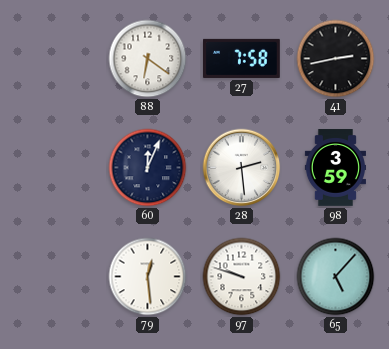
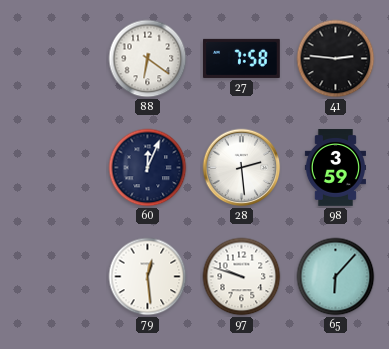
41: 2:43 -> 2:46 (336, 59)
65: 5:07 -> 6:07 (336, 277)
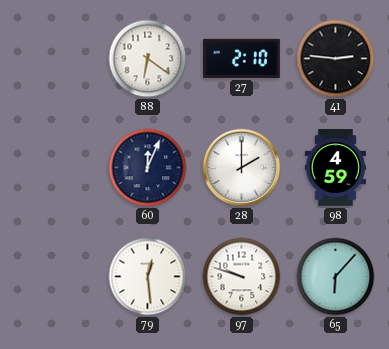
27: 7:58 -> 2:10 (242, 58)
28: 2:29 -> 2:00 (242, 168)
98: 3:59 -> 4:59 (335, 168)
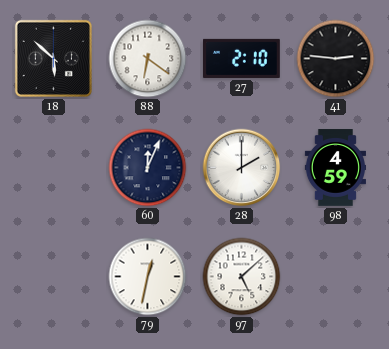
18: none -> 5:52 (53, 58)
79: 12:29 -> 12:32 (148, 277)
97: 9:48 -> 5:08 (242, 277)
65: 6:07 -> none (336, 277)
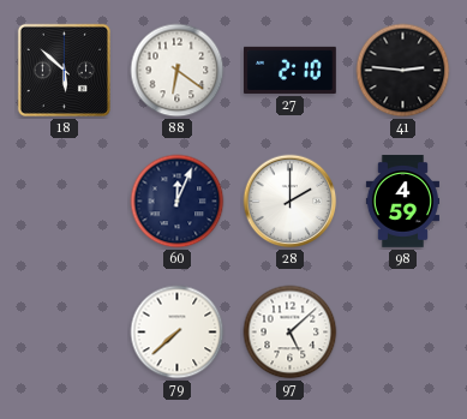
79: 12:32 -> 7:38 (178, 333)
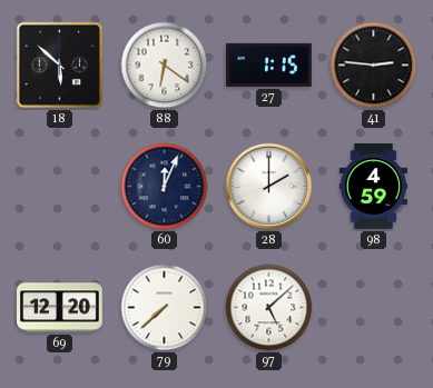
27: 2:10 -> 1:15 (269, 64)
69: none -> 12:20 (60, 308)
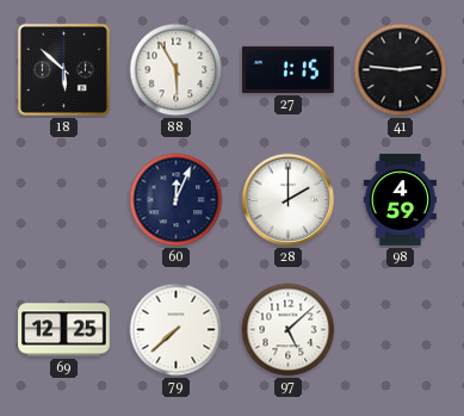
88: 6:21 -> 5:55 (177, 70)
69: 12:20 -> 12:25 (64, 330)
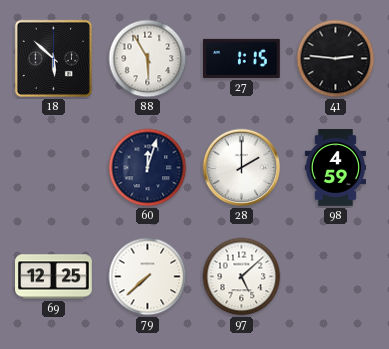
60: 12:04 -> 12:03 (148, 168)
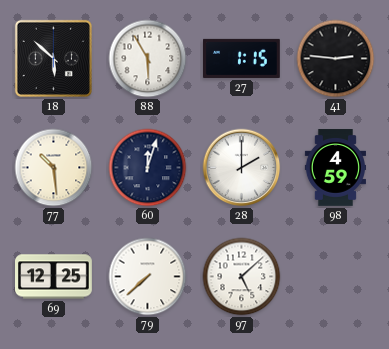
77: none -> 10:29 (54, 168)
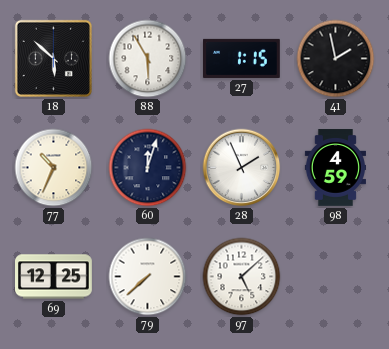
41: 2:46 -> 1:58 (336, 59)
77: 10:29 -> 10:34 (54, 168)
28: 2:00 -> 1:56 (242, 168)
